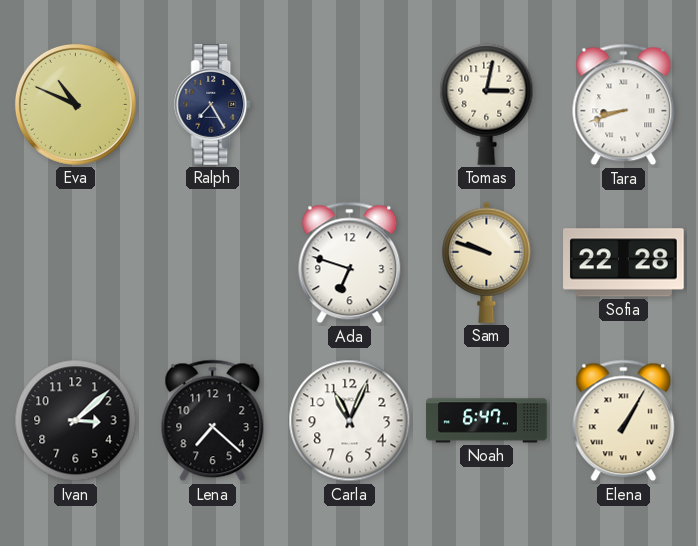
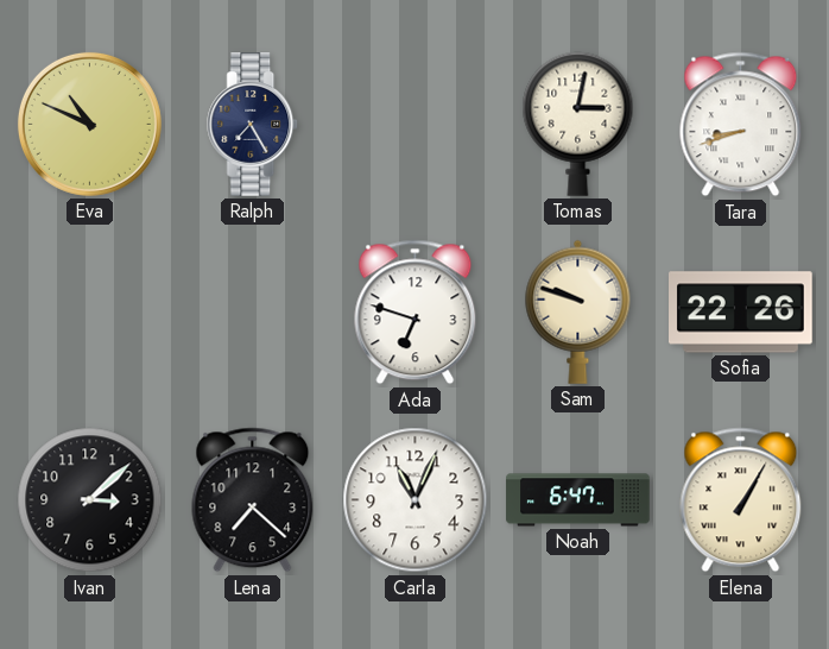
Sofia: 22:28 -> 22:26 (741, 313)
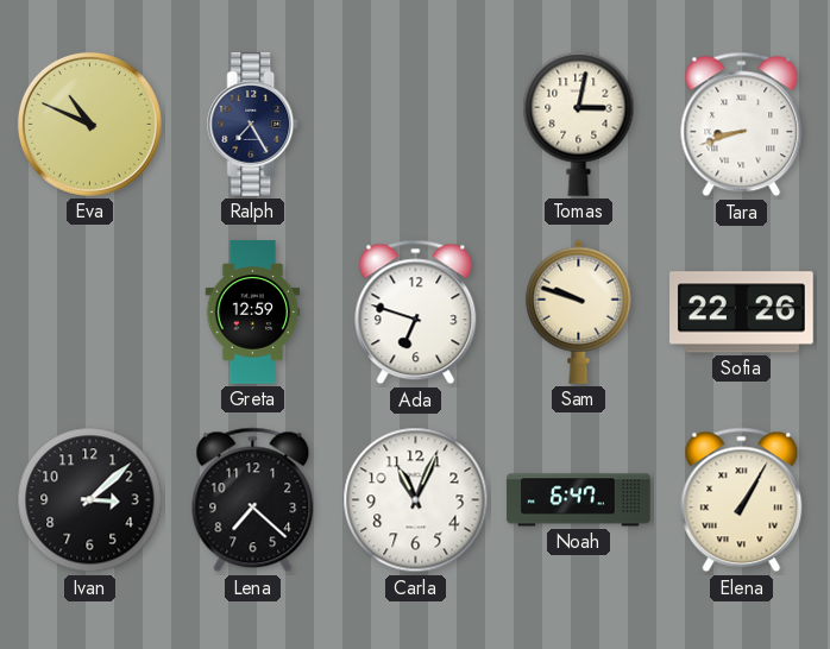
Greta: none -> 12:59 (253, 313)
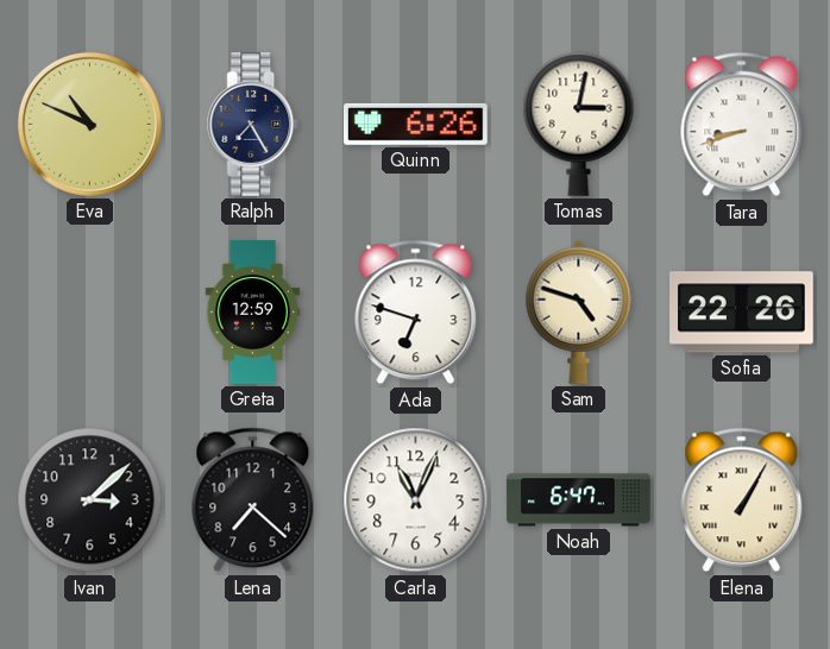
Quinn: none -> 6:26 (416, 124)
Sam: 9:48 -> 4:48 (579, 311)
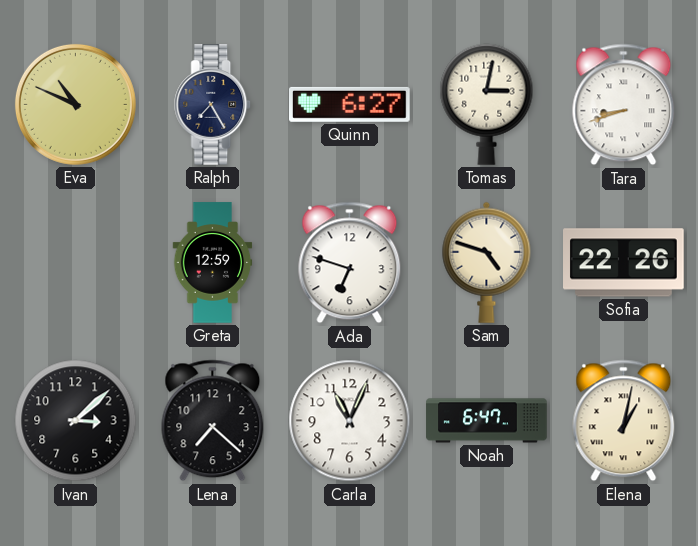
Quinn: 6:26 -> 6:27 (350, 104)
Elena: 1:05 -> 1:02 (624, 421)
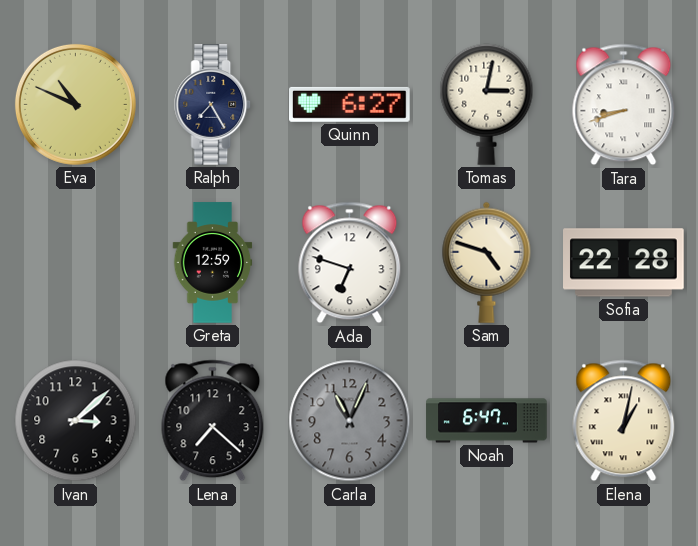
Sofia: 22:26 -> 22:28 (624, 263)
Carla dial: white -> grey (350, 421)
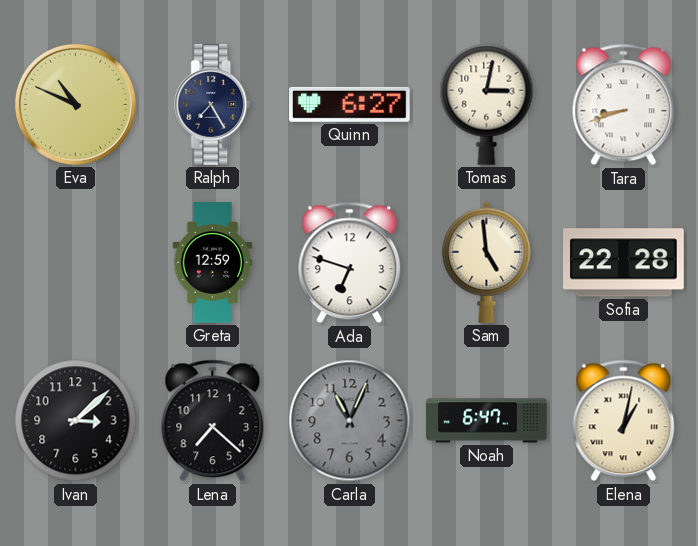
Sam: 4:48 -> 4:59 (487, 262)
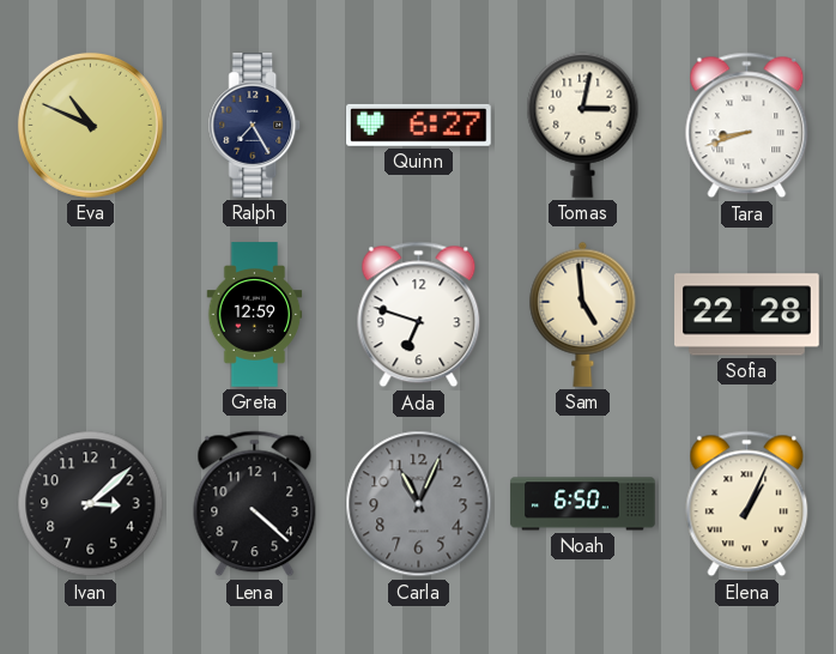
Lena: 7:22 -> 4:22 (255, 504)
Noah: 6:47 -> 6:50 (583, 504)
Elena: 1:02 -> 1:04 (747, 504)
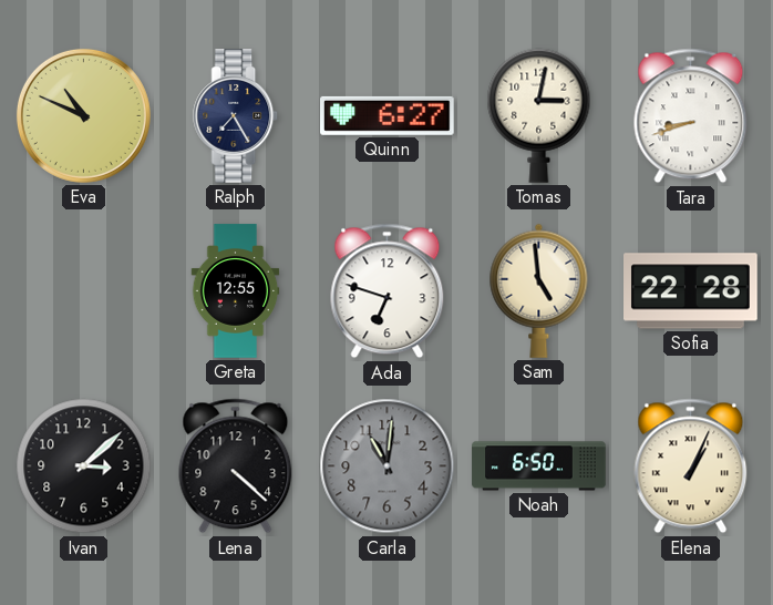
Greta: 12:59 -> 12:55 (236, 291)
Carla: 11:04 -> 11:01 (388, 466)
